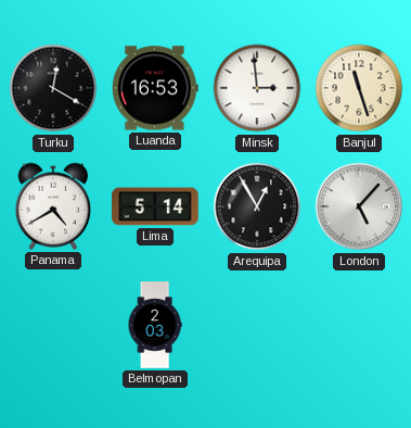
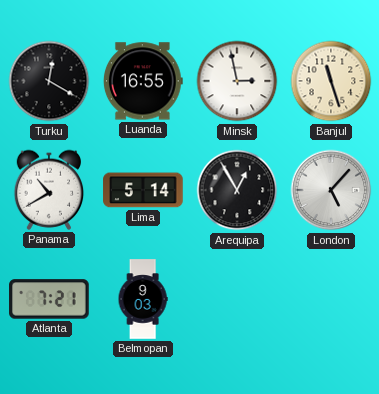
Luanda: 16:53 -> 16:55 (143, 81)
Minsk: 2:59 -> 2:58 (237, 81)
Panama: 4:40 -> 10:40 (49, 190)
Atlanta: none -> 7:21 (49, 299)
Belmopan: 2:03 -> 9:03 (143, 299)
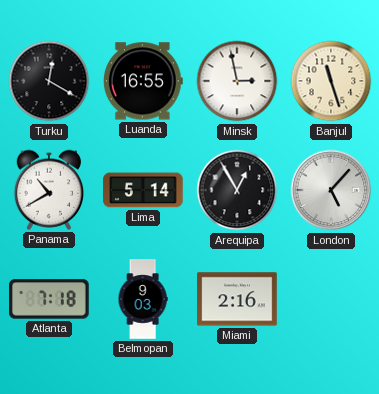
Atlanta: 7:21 -> 7:18 (49, 299)
Miami: none -> 2:16 (237, 299)
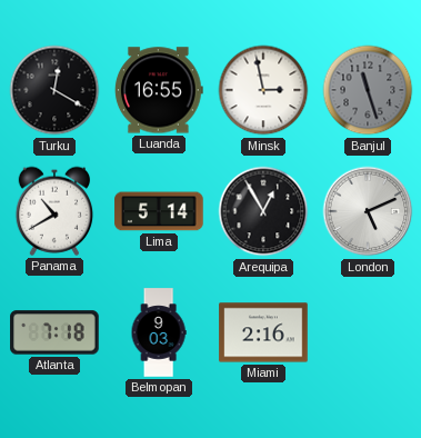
Banjul dial: cream -> grey (368, 90)
London: 5:07 -> 5:11 (368, 211)
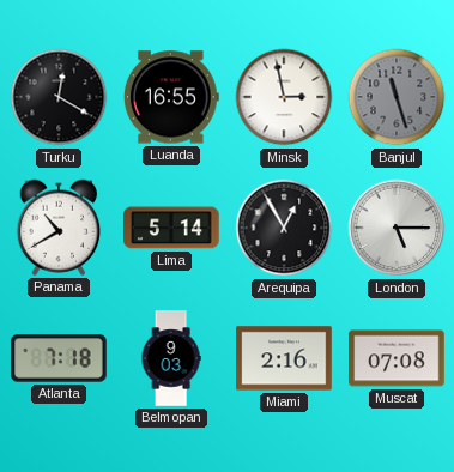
London: 5:11 -> 5:15 (397, 228)
Muscat: none -> 07:08 (397, 358)
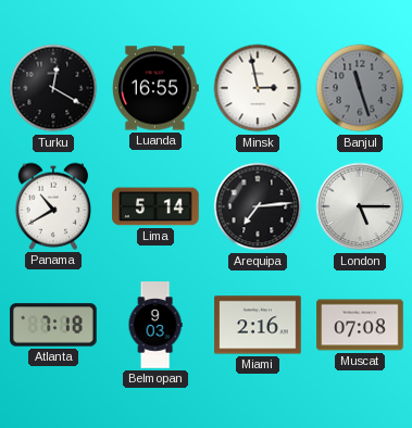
Arequipa: 12:55 -> 7:14 (258, 206)
